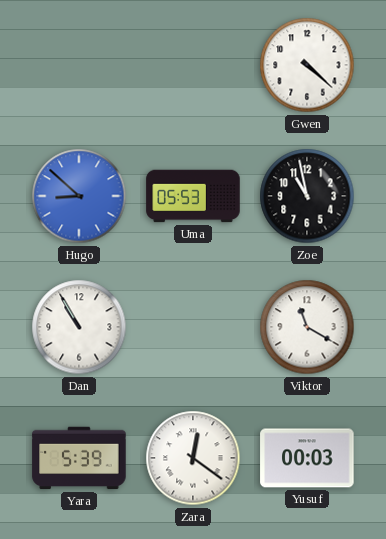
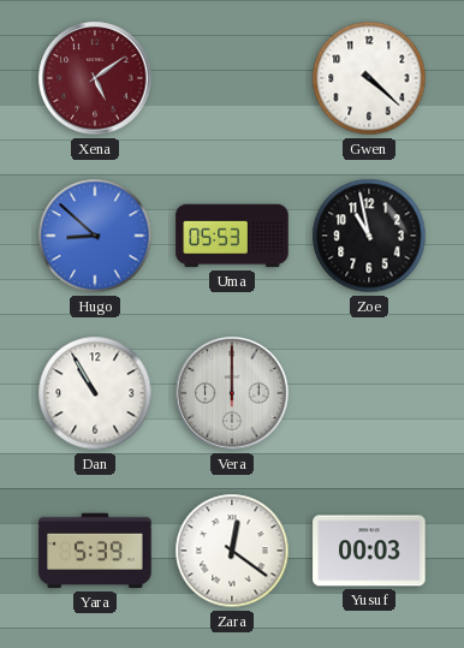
Xena: none -> 5:09 (95, 78)
Vera: none -> 12:00 (232, 393)
Viktor: 11:20 -> none (307, 327)
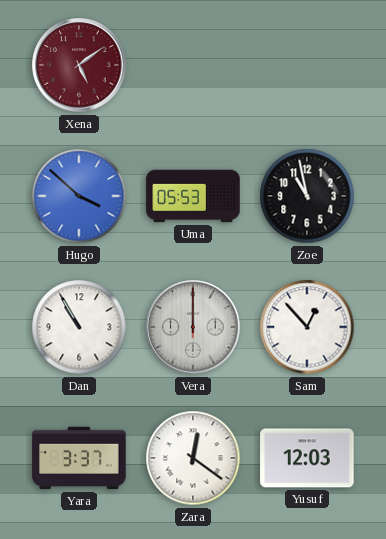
Gwen: 4:22 -> none (369, 78)
Hugo: 8:52 -> 3:52 (79, 196)
Sam: none -> 12:53 (307, 327)
Yara: 5:39 -> 3:37 (79, 458)
Yusuf: 00:03 -> 12:03 (307, 458)
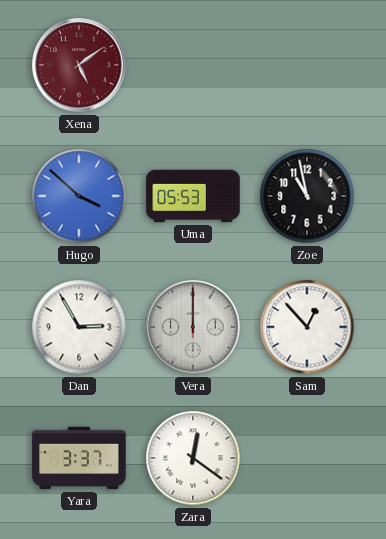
Dan: 10:55 -> 2:55 (79, 327)
Yusuf: 12:03 -> none (307, 458)
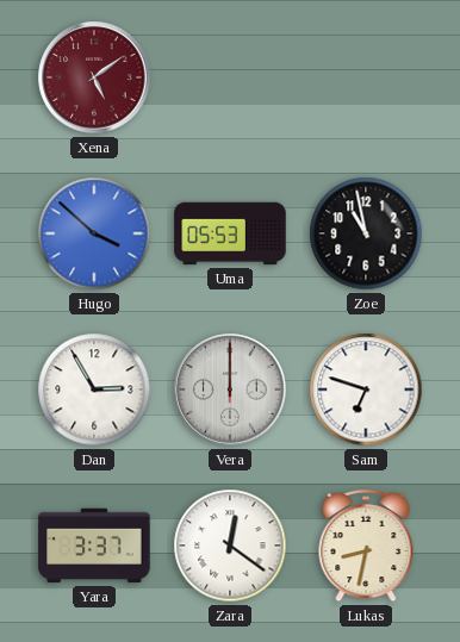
Sam: 12:53 -> 6:48 (366, 389)
Lukas: none -> 8:32 (366, 546)
